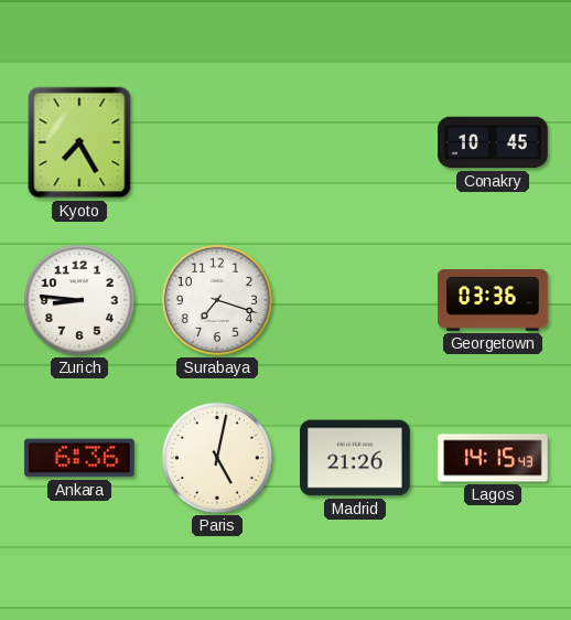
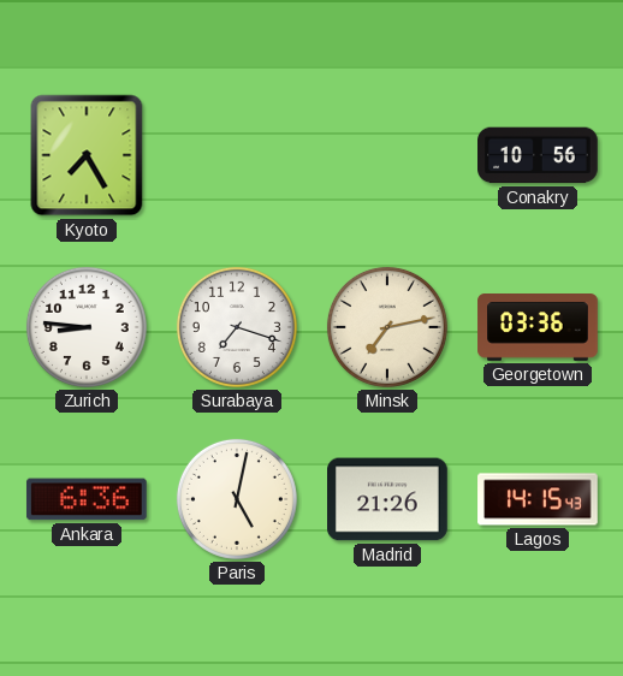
Conakry: 10:45 -> 10:56 (539, 155)
Minsk: none -> 7:13 (387, 327)
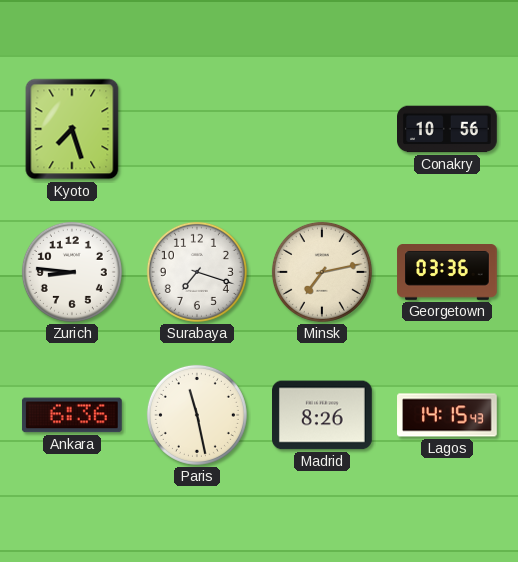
Kyoto: 7:25 -> 7:27 (72, 129)
Paris: 5:02 -> 11:28 (197, 415)
Madrid: 21:26 -> 8:26 (323, 415)
